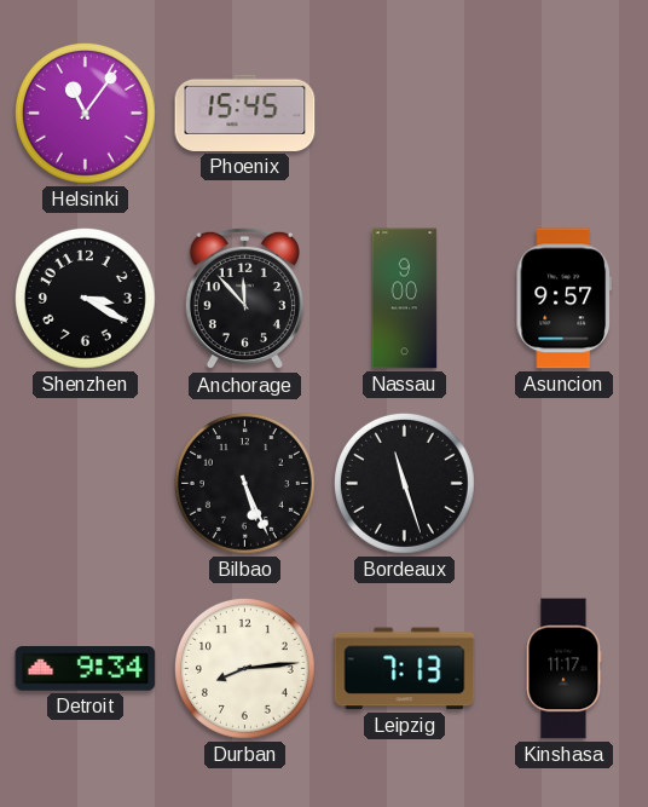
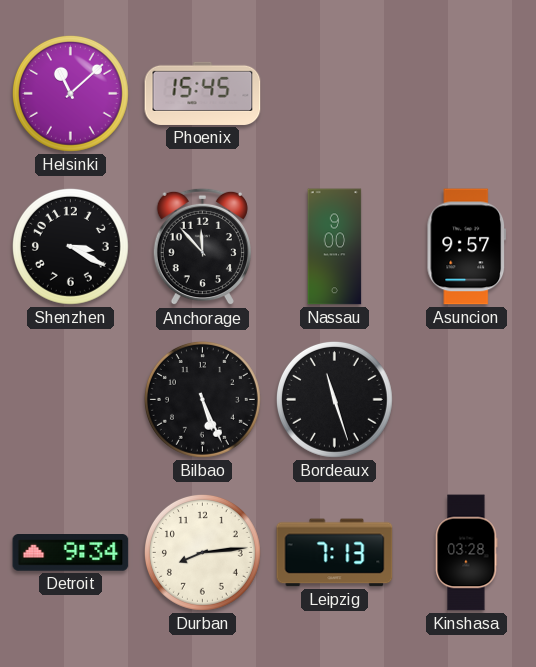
Helsinki: 11:06 -> 11:08 (70, 93)
Kinshasa: 11:17 -> 03:28 (466, 553)
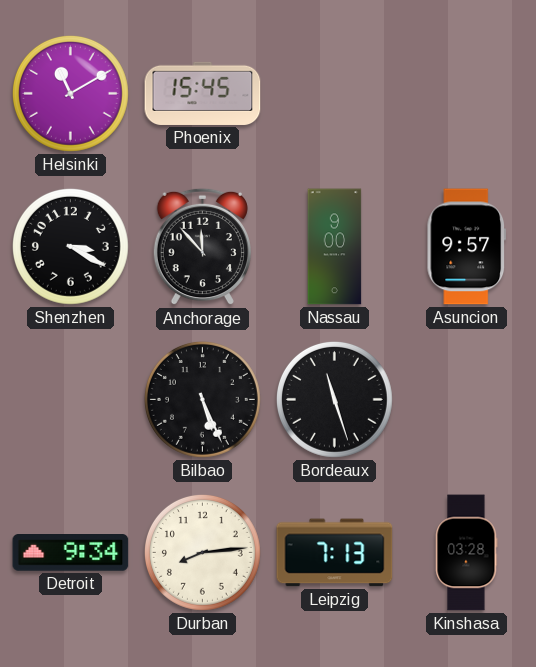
Helsinki: 11:08 -> 11:10 (70, 93)
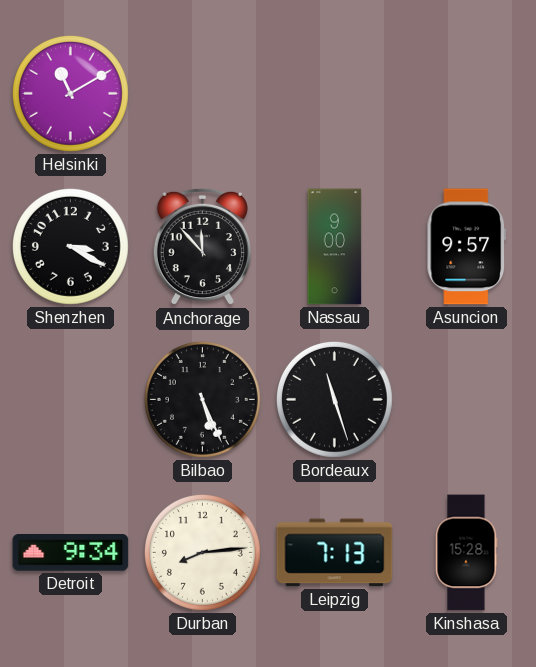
Phoenix: 15:45 -> none (203, 93)
Kinshasa: 03:28 -> 15:28 (466, 553)
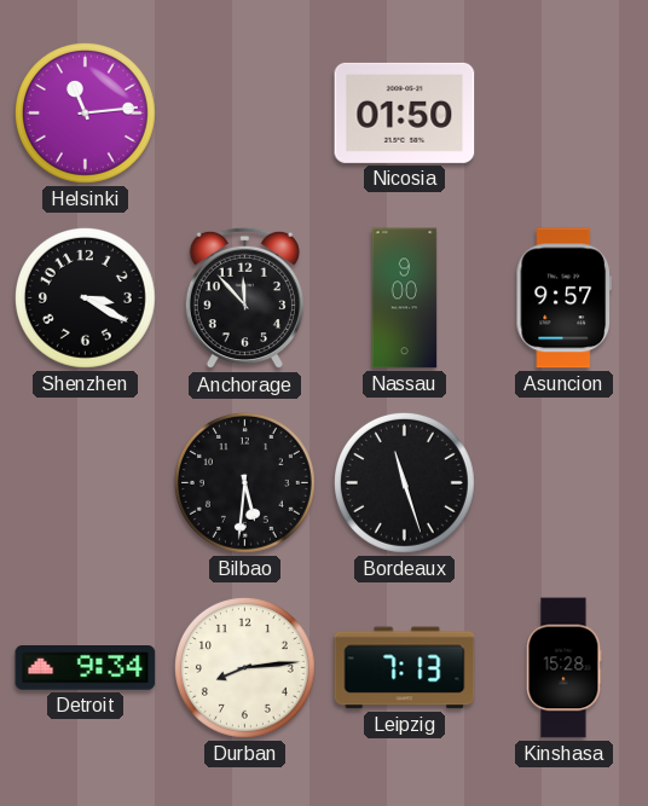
Helsinki: 11:10 -> 11:14 (85, 112)
Nicosia: none -> 01:50 (405, 112)
Bilbao: 5:26 -> 5:31 (244, 482)
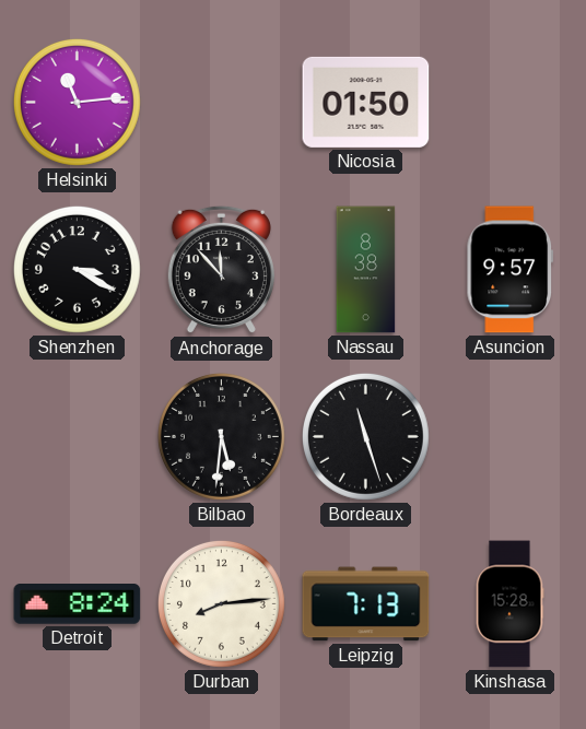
Nassau: 9:00 -> 8:38 (366, 270)
Detroit: 9:34 -> 8:24 (78, 604)
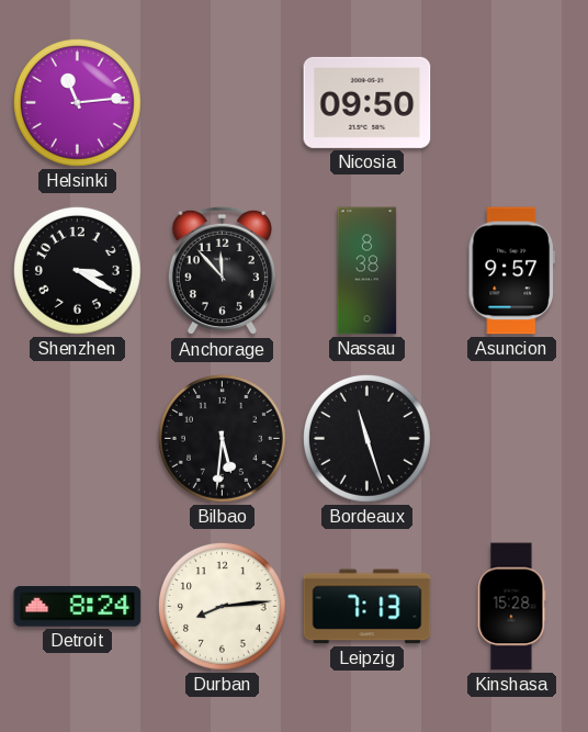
Nicosia: 01:50 -> 09:50 (367, 102)
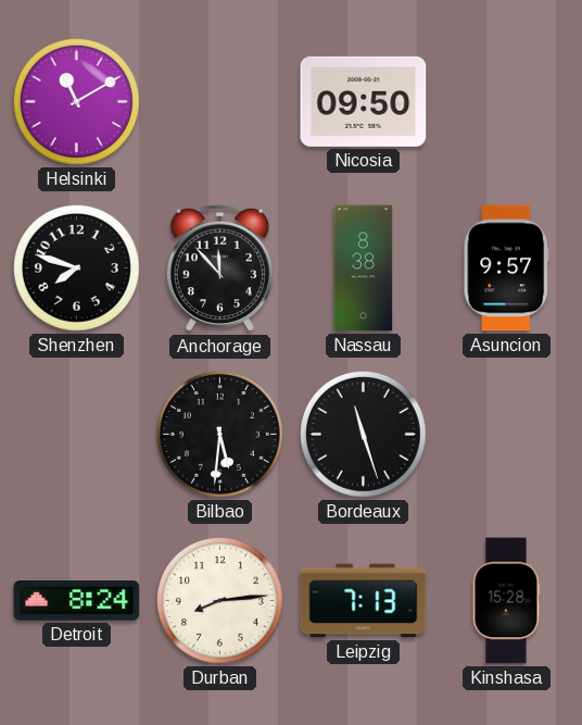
Helsinki: 11:14 -> 11:10 (76, 101)
Shenzhen: 3:20 -> 7:48 (76, 267)
